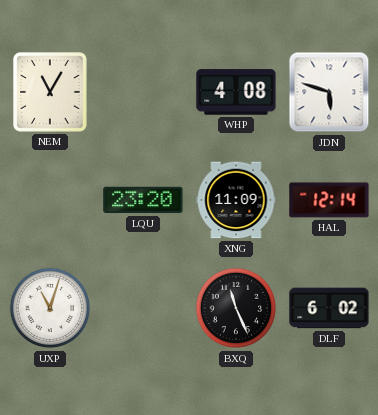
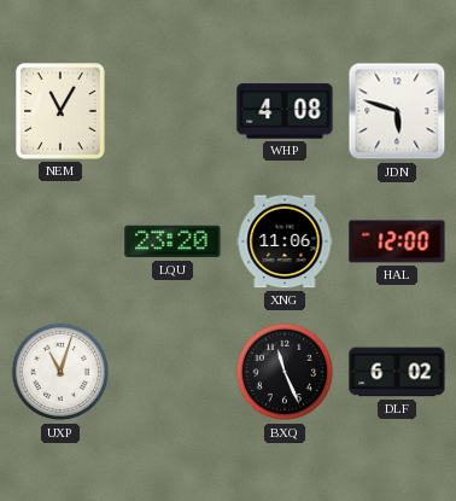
XNG: 11:09 -> 11:06 (285, 241)
HAL: 12:14 -> 12:00 (397, 241)
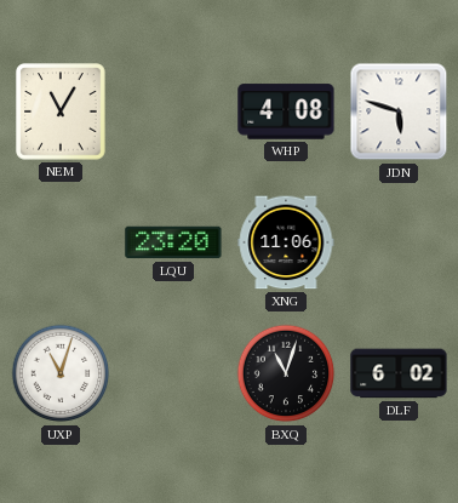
HAL: 12:00 -> none (397, 241)
BXQ: 11:26 -> 11:03 (286, 373)
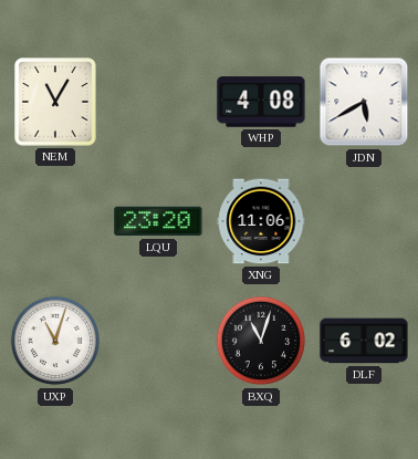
JDN: 5:48 -> 5:40 (364, 102)
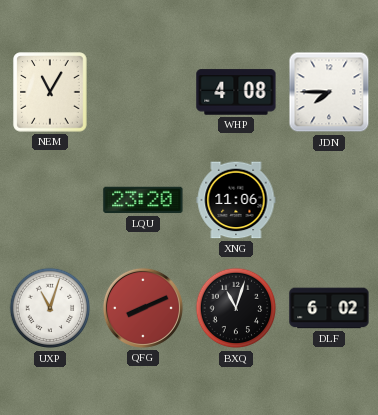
JDN: 5:40 -> 7:45 (329, 92)
QFG: none -> 8:11 (143, 308)
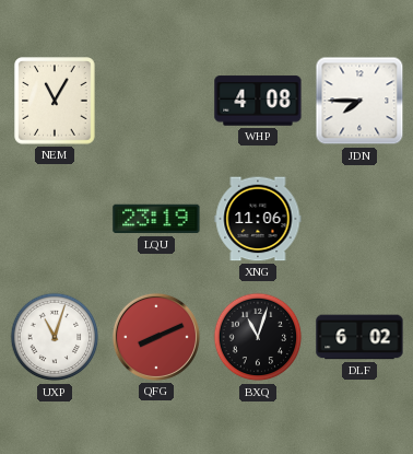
LQU: 23:20 -> 23:19 (156, 219)
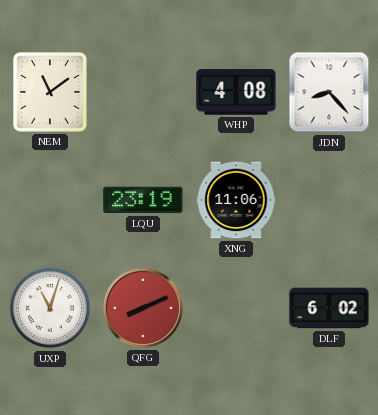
NEM: 11:05 -> 11:09 (50, 92)
JDN: 7:45 -> 8:23 (329, 92)
BXQ: 11:03 -> none (258, 337)
